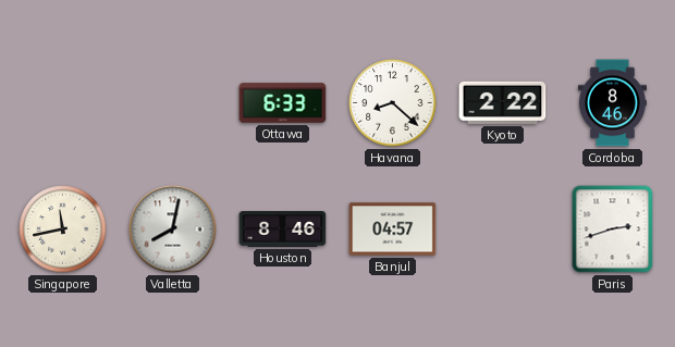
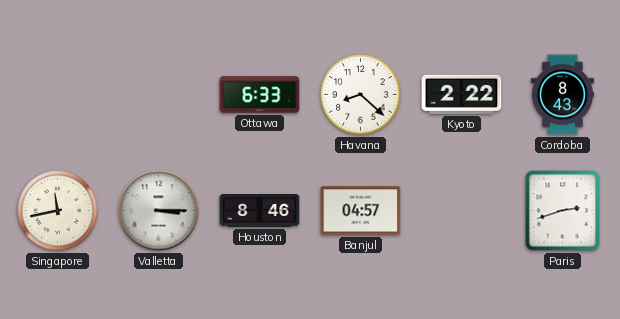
Cordoba: 8:46 -> 8:43 (562, 95)
Valletta: 8:02 -> 3:15 (159, 211)
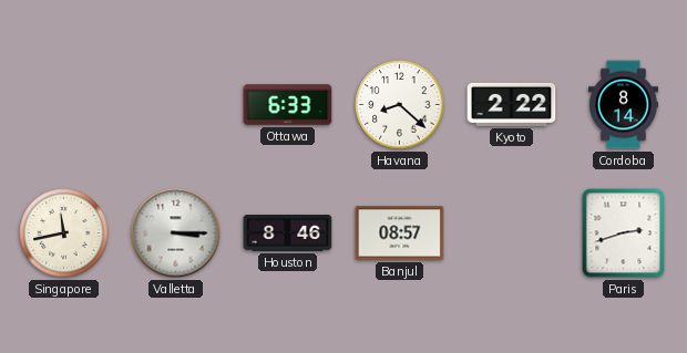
Cordoba: 8:43 -> 8:14 (623, 105)
Banjul: 04:57 -> 08:57 (400, 233)
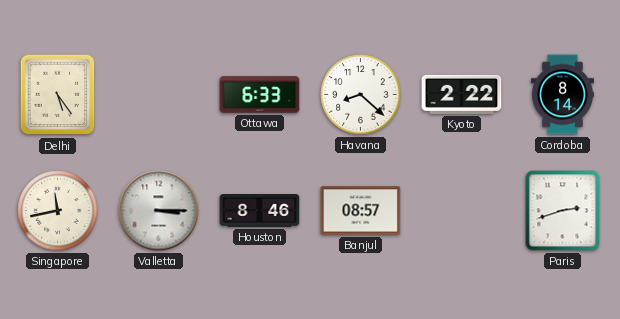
Delhi: none -> 5:24 (58, 95)
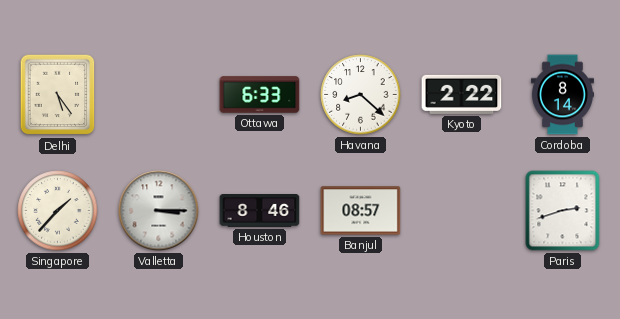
Singapore: 11:43 -> 1:37 (58, 211)
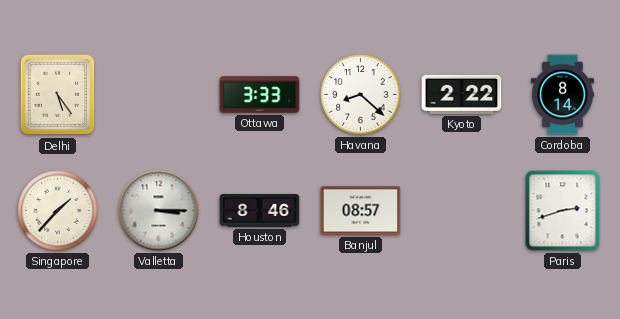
Ottawa: 6:33 -> 3:33 (260, 95)
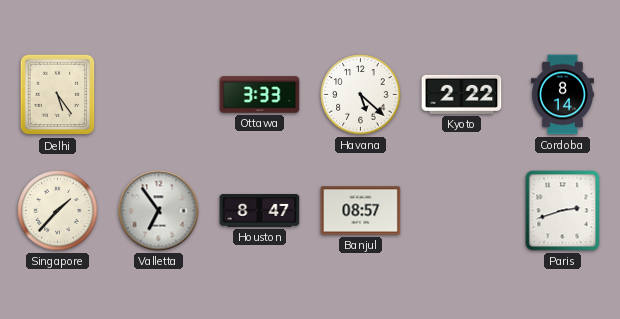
Havana: 8:22 -> 5:22 (361, 95)
Valletta: 3:15 -> 6:54 (159, 211)
Houston: 8:46 -> 8:47 (260, 211)
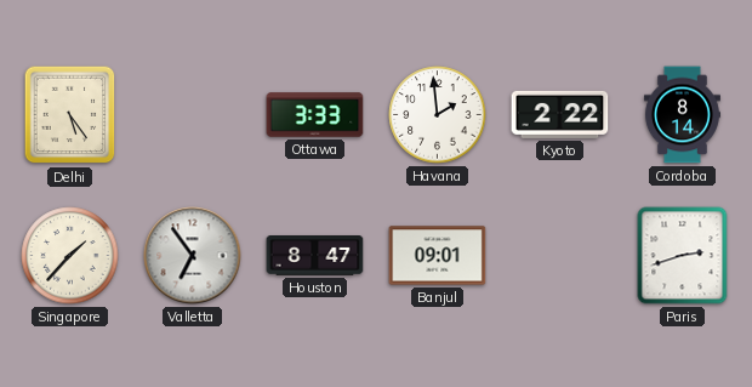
Havana: 5:22 -> 1:59 (438, 115)
Banjul: 08:57 -> 09:01 (438, 256)
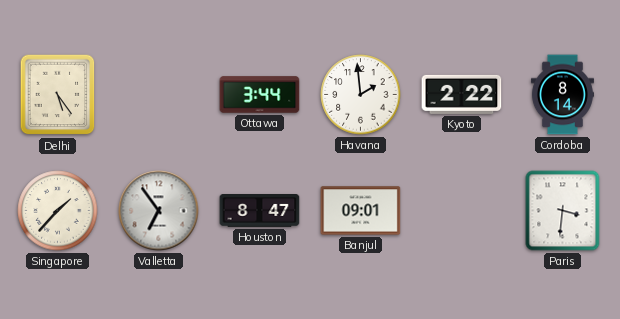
Ottawa: 3:33 -> 3:44 (260, 95)
Paris: 2:42 -> 3:31 (563, 211)
